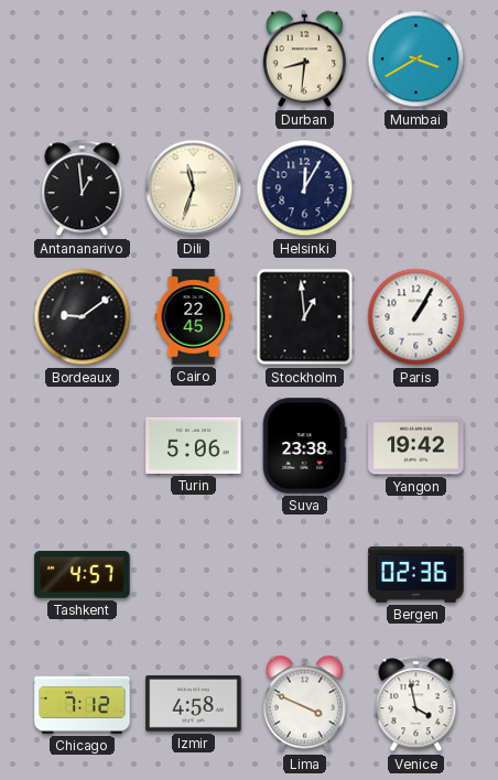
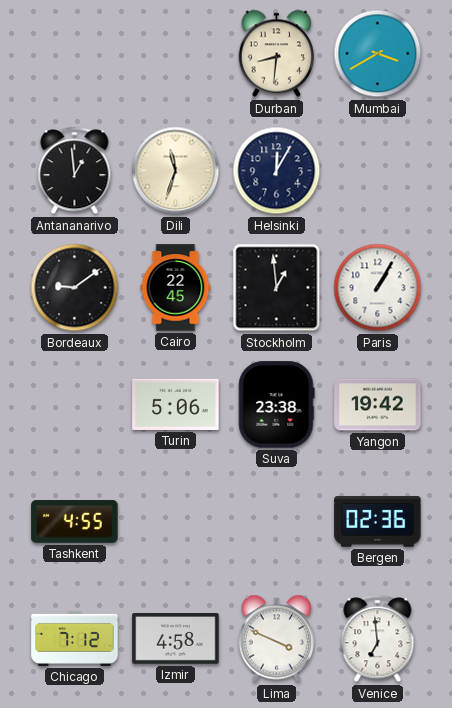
Tashkent: 4:57 -> 4:55 (75, 522)
Venice: 3:58 -> 6:59 (378, 639)
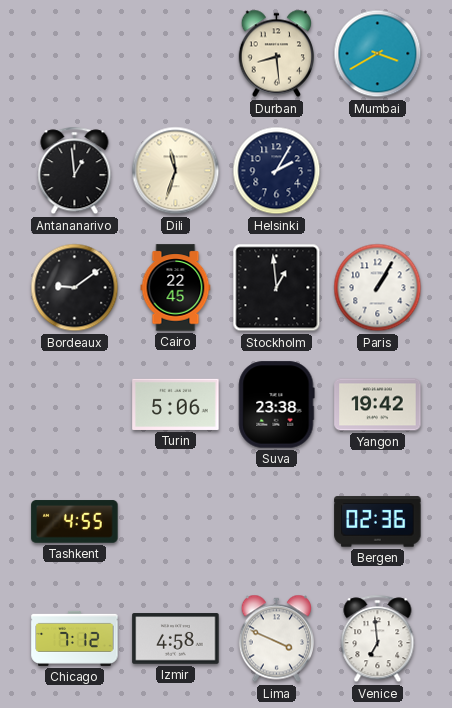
Durban: 8:31 -> 8:29 (276, 54)
Helsinki: 12:05 -> 2:05 (277, 171)
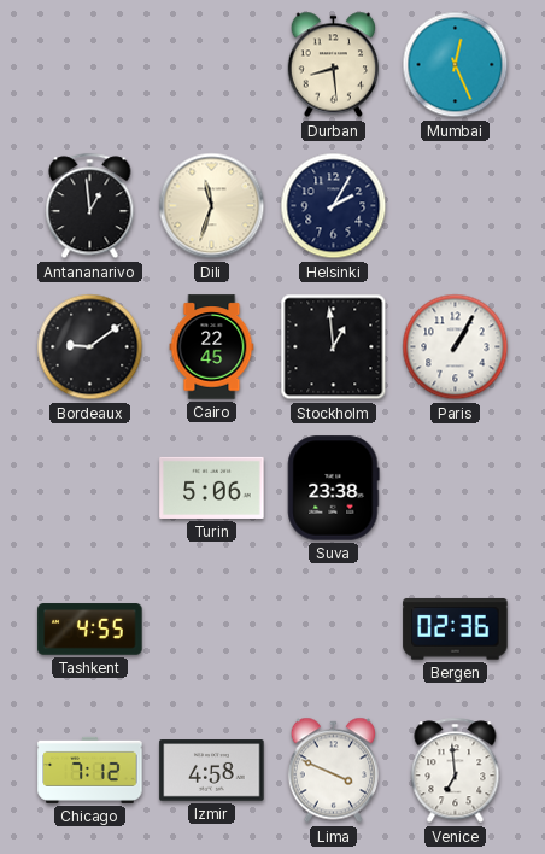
Mumbai: 3:40 -> 12:26 (456, 65)
Yangon: 19:42 -> none (378, 405)
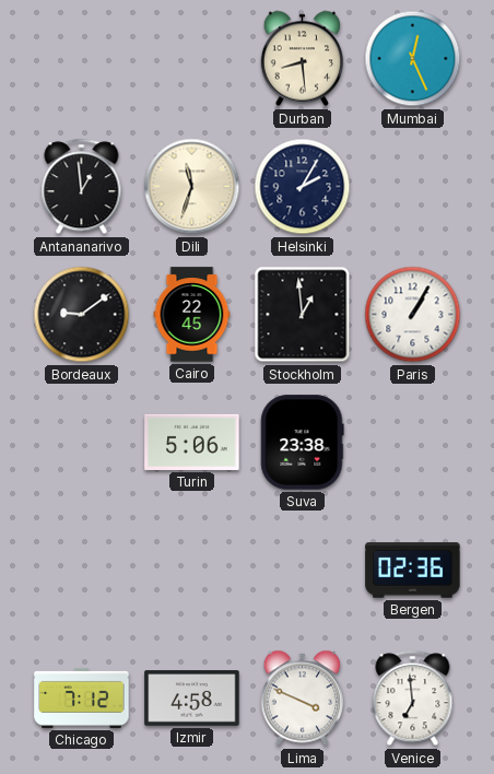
Tashkent: 4:55 -> none (90, 630)
